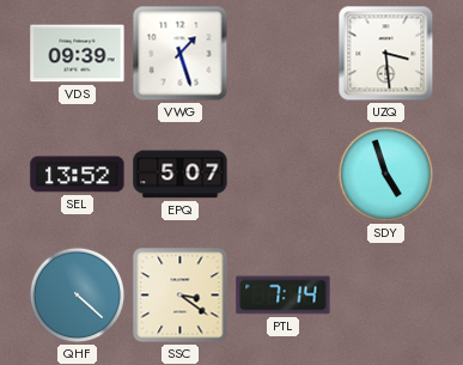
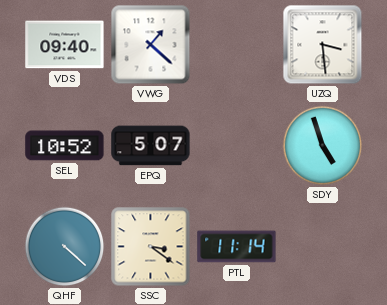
VDS: 09:39 -> 09:40 (65, 45)
VWG: 1:27 -> 1:22 (151, 45)
SEL: 13:52 -> 10:52 (65, 146)
PTL: 7:14 -> 11:14 (237, 247)
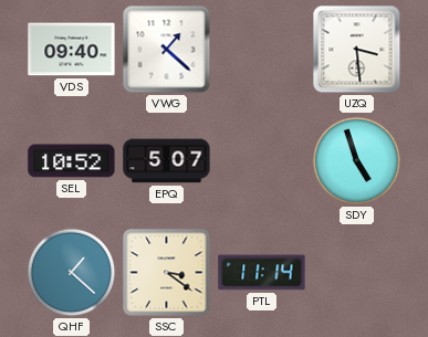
QHF: 4:22 -> 1:22 (72, 273)
